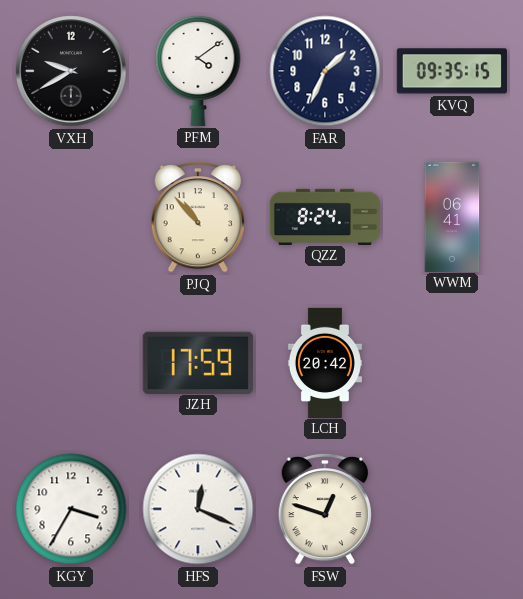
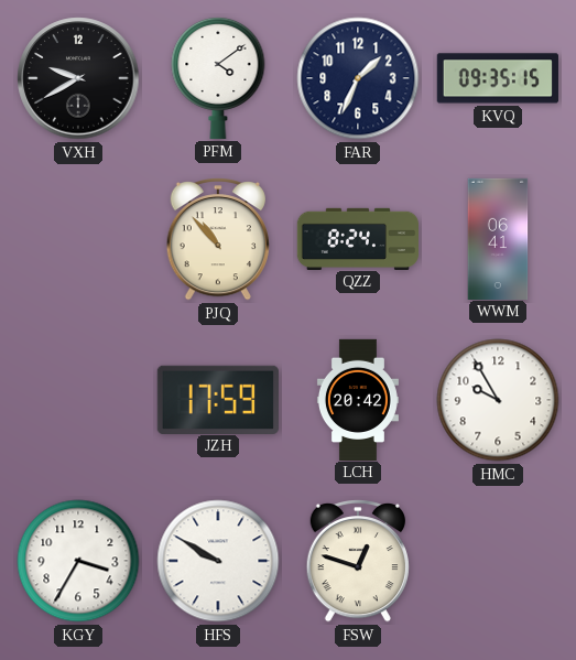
HMC: none -> 9:55 (498, 400)
HFS: 12:19 -> 9:50 (218, 561)
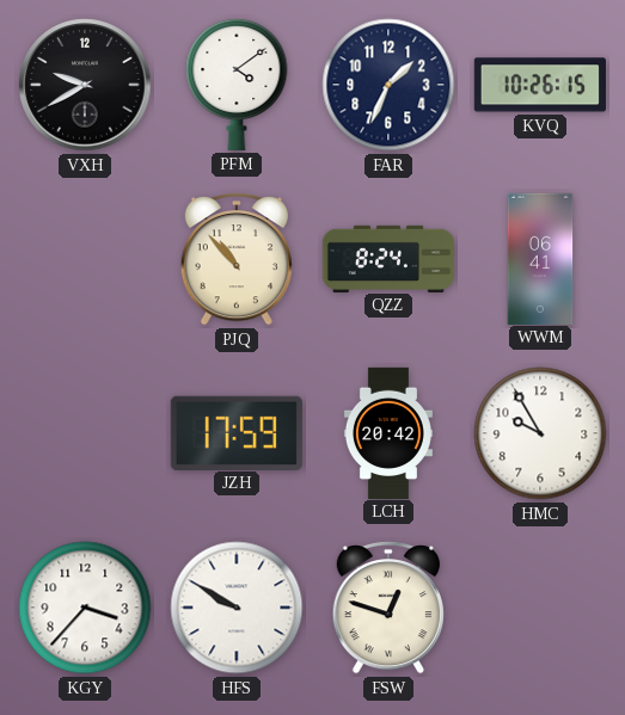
KVQ: 09:35 -> 10:26 (540, 85)
KGY: 3:35 -> 3:37 (85, 608)
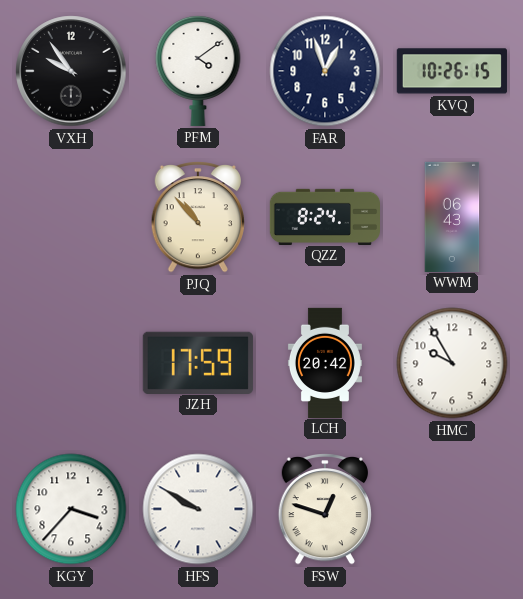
VXH: 9:40 -> 9:54 (71, 71)
FAR: 1:34 -> 12:57 (325, 71)
WWM: 06:41 -> 06:43 (452, 216)
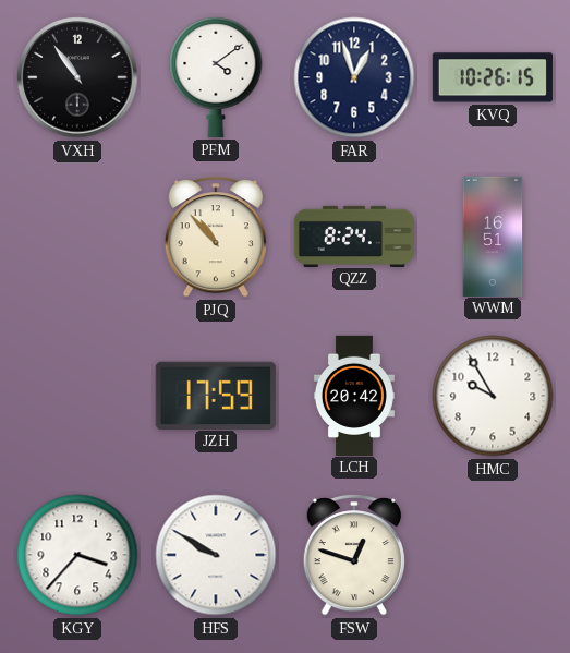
VXH: 9:54 -> 10:54 (77, 77)
WWM: 06:43 -> 16:51 (493, 235)
